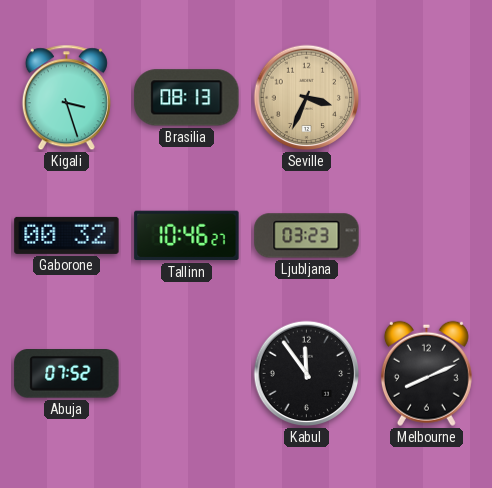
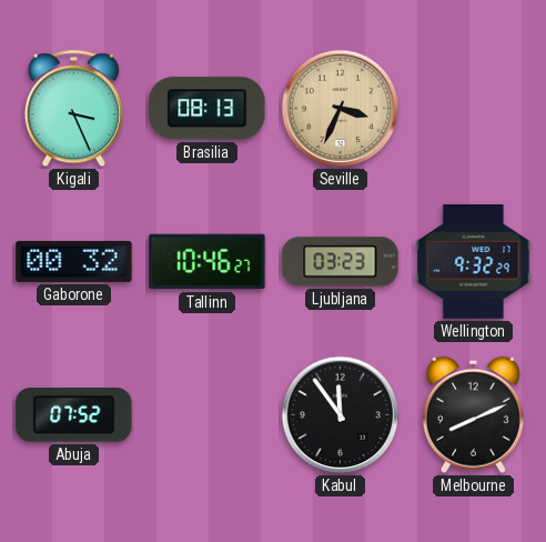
Kigali: 3:27 -> 3:26 (73, 109)
Wellington: none -> 9:32 (474, 261)
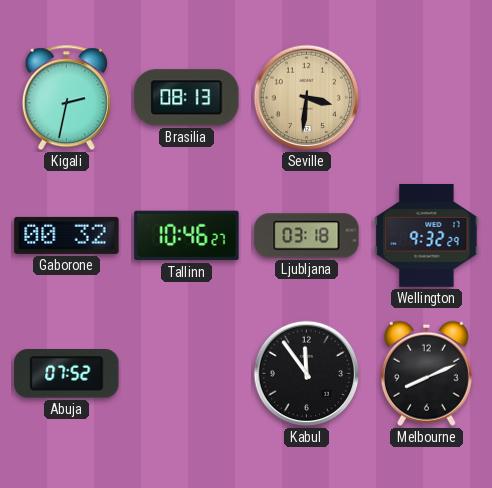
Kigali: 3:26 -> 2:32 (66, 98)
Seville: 3:34 -> 3:31 (307, 98)
Ljubljana: 03:23 -> 03:18 (307, 236)
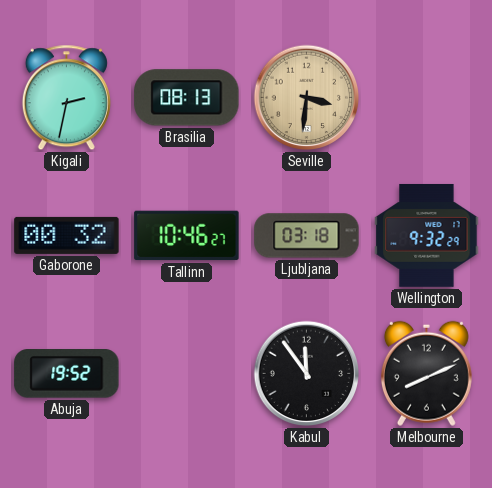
Abuja: 07:52 -> 19:52 (67, 374)
